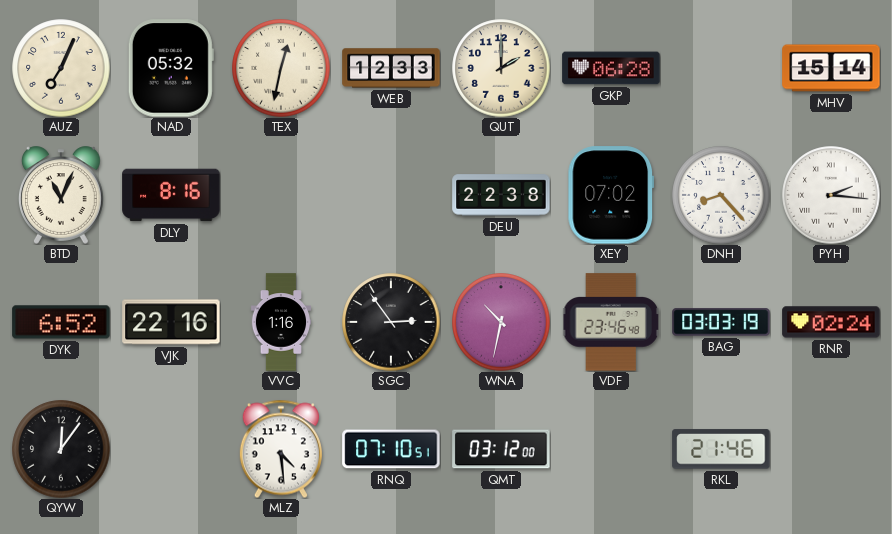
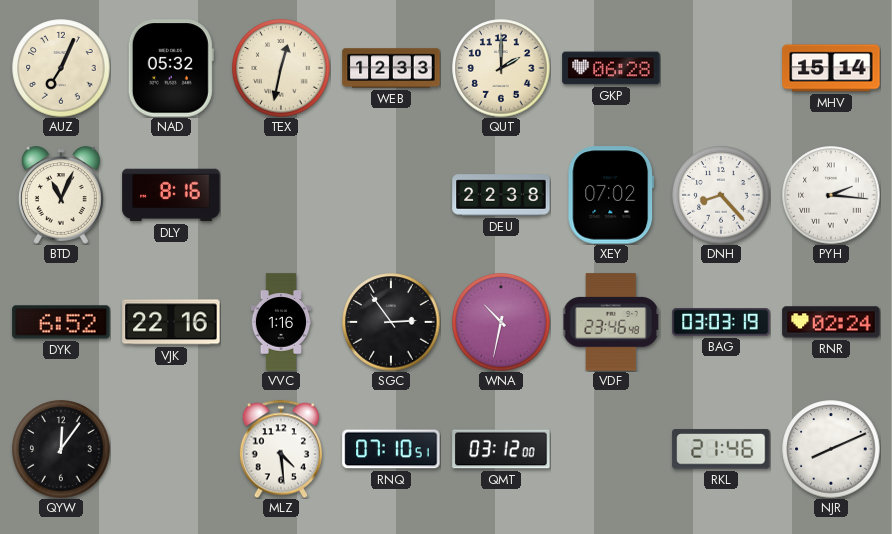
NJR: none -> 8:11 (831, 449)
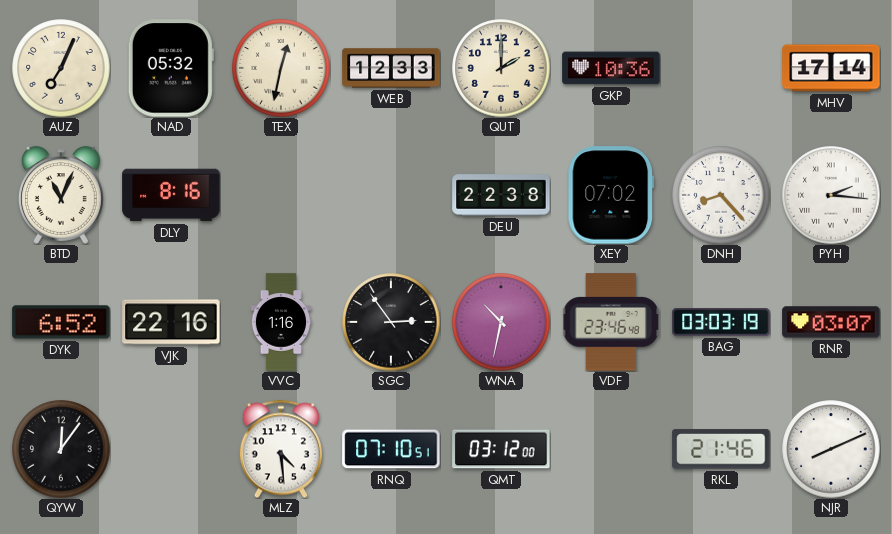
GKP: 06:28 -> 10:36 (611, 68)
MHV: 15:14 -> 17:14 (831, 68)
RNR: 02:24 -> 03:07 (831, 322)
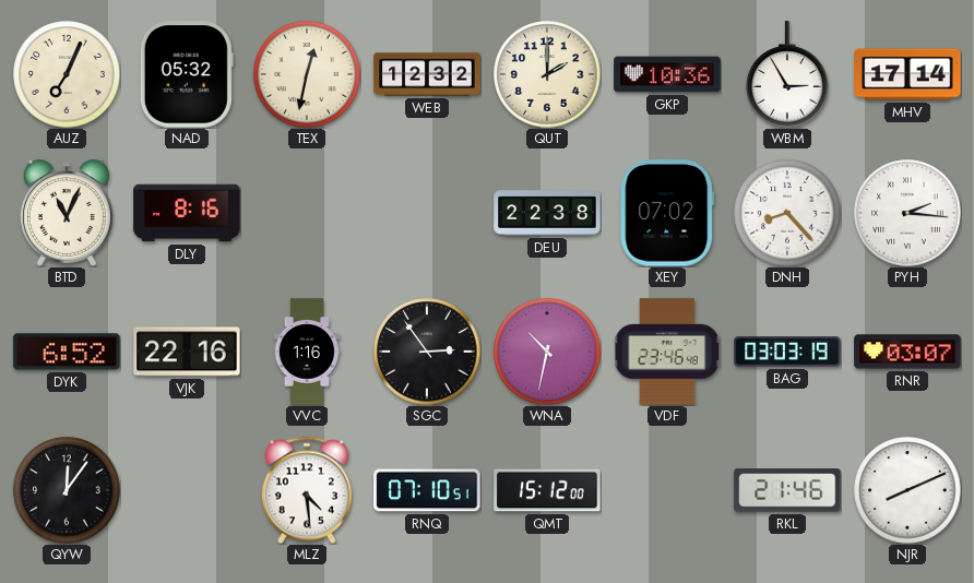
WEB: 12:33 -> 12:32 (427, 74)
WBM: none -> 2:55 (787, 74)
QMT: 03:12 -> 15:12 (547, 490)
